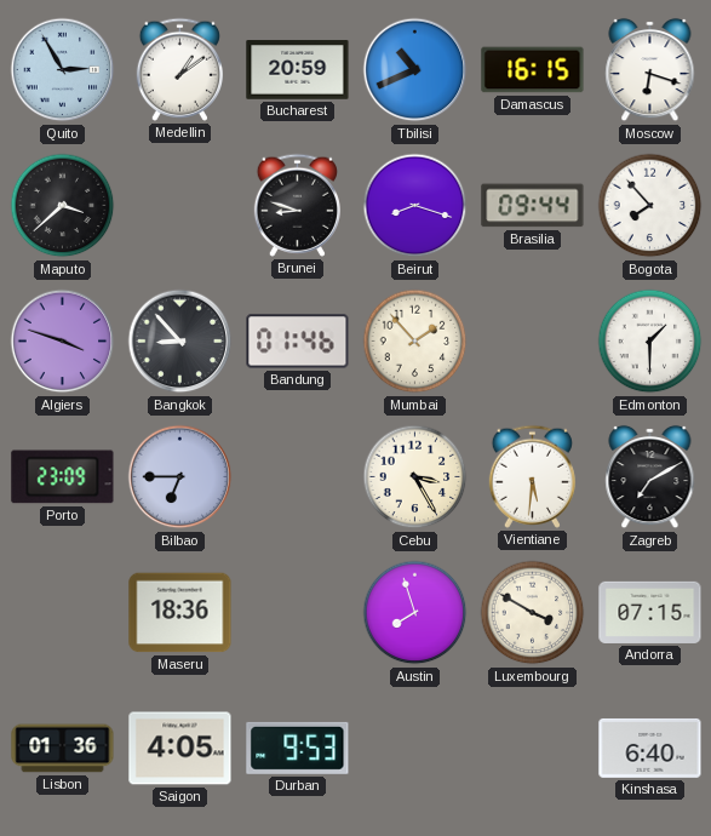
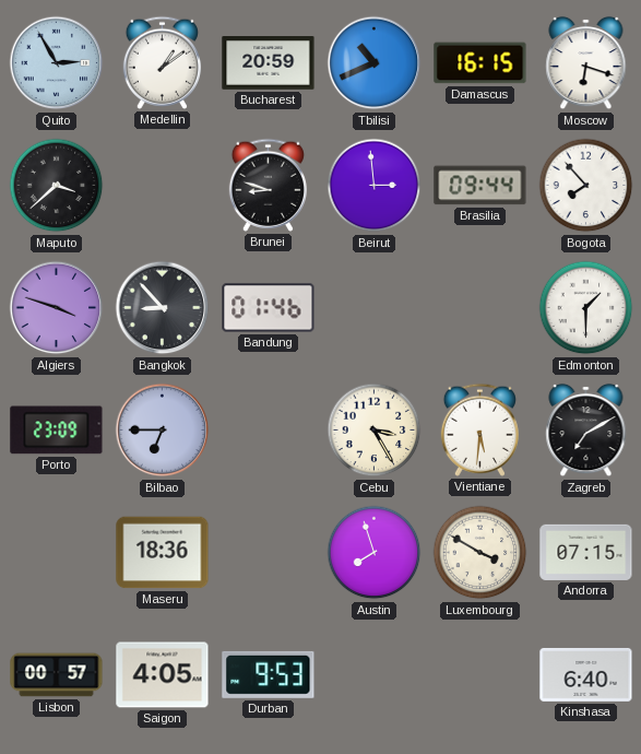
Beirut: 8:18 -> 2:59 (375, 186)
Mumbai: 1:53 -> none (415, 342)
Lisbon: 01:36 -> 00:57 (57, 675)
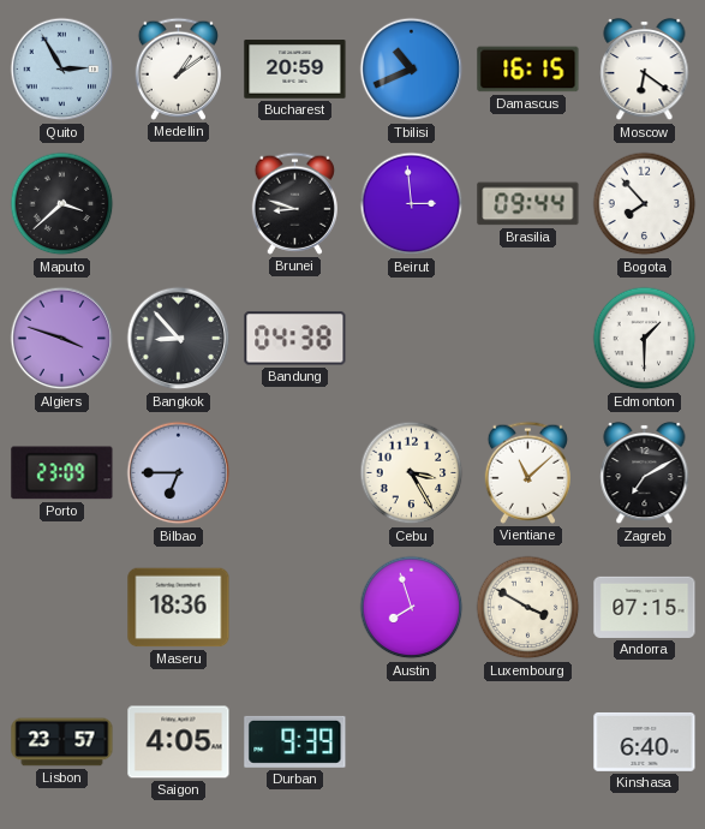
Moscow: 6:18 -> 6:21 (645, 70)
Bandung: 01:46 -> 04:38 (295, 339)
Vientiane: 5:31 -> 11:08 (527, 472)
Lisbon: 00:57 -> 23:57 (62, 742)
Durban: 9:53 -> 9:39 (295, 741)
